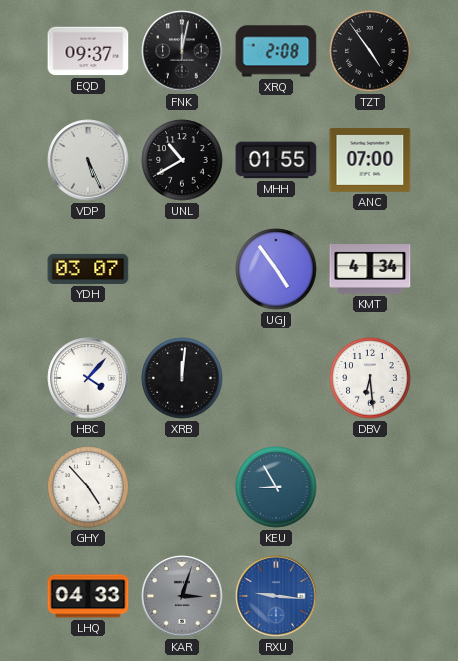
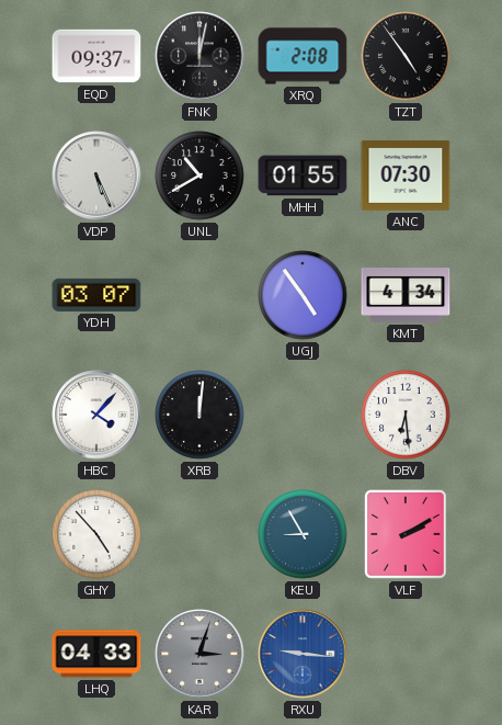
ANC: 07:00 -> 07:30 (406, 177)
VLF: none -> 2:10 (407, 535)
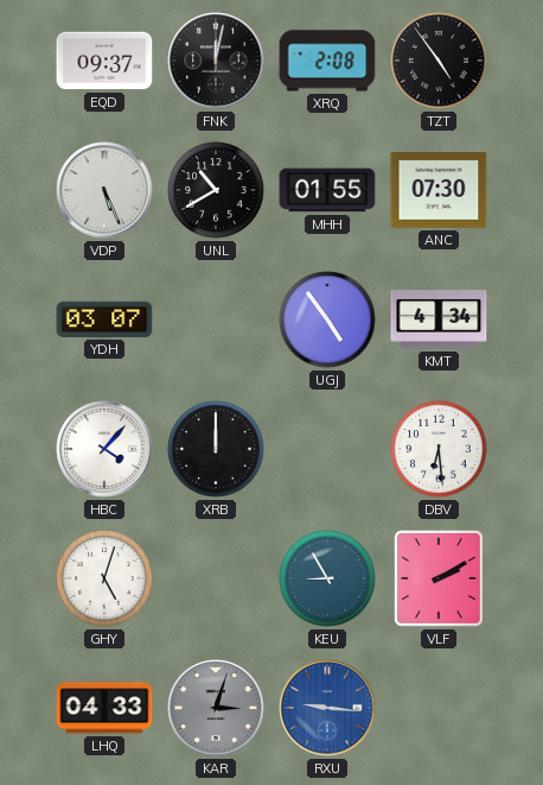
XRB: 12:01 -> 12:00 (216, 449)
GHY: 4:53 -> 5:03 (104, 578)
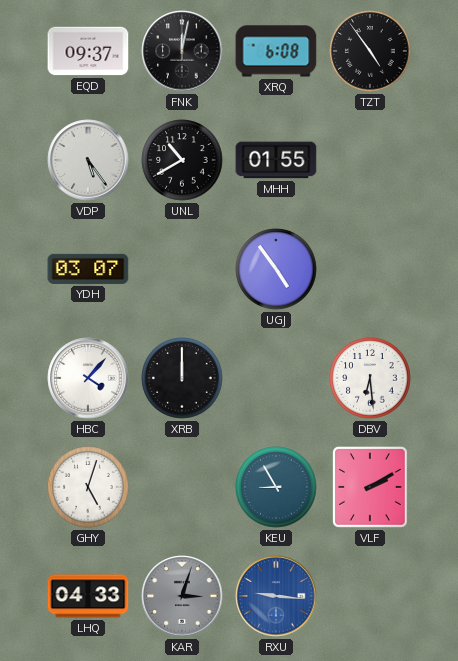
XRQ: 2:08 -> 6:08 (276, 51)
VDP: 5:26 -> 5:24 (88, 160)
ANC: 07:30 -> none (439, 191)
KMT: 4:34 -> none (439, 321)
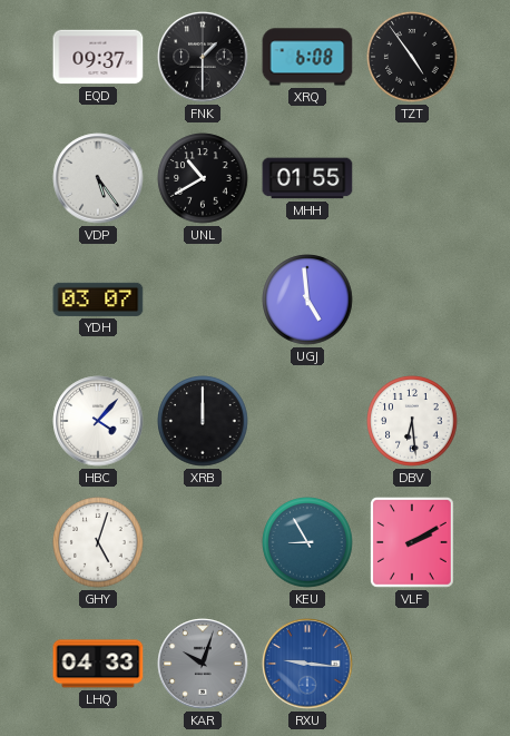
FNK: 12:02 -> 1:30 (203, 57)
UGJ: 4:54 -> 4:59 (307, 300)
KAR: 3:03 -> 10:03 (203, 664)
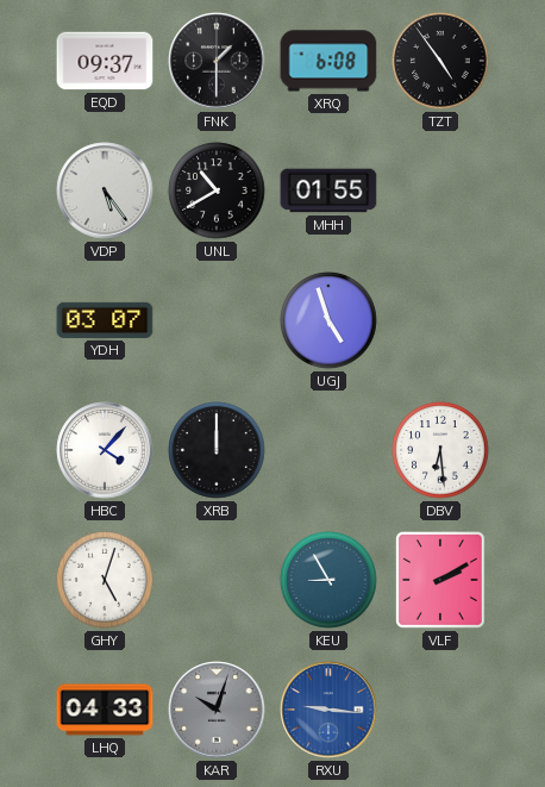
UGJ: 4:59 -> 4:57 (328, 320)
